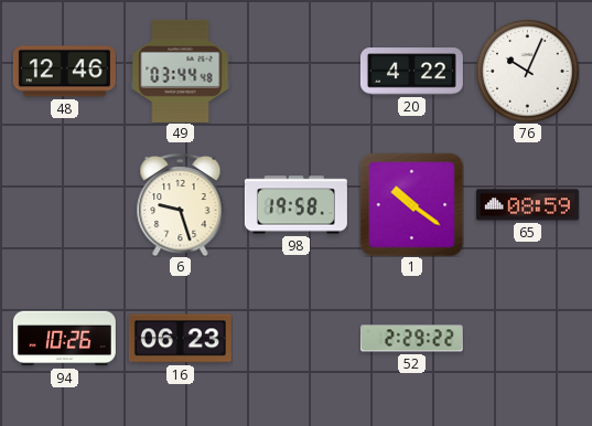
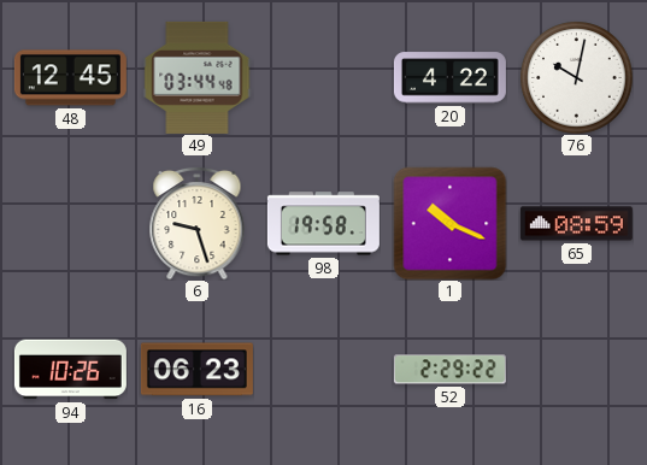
48: 12:46 -> 12:45 (70, 78)
76: 10:04 -> 10:02 (576, 77)
1: 10:21 -> 10:19 (449, 223)
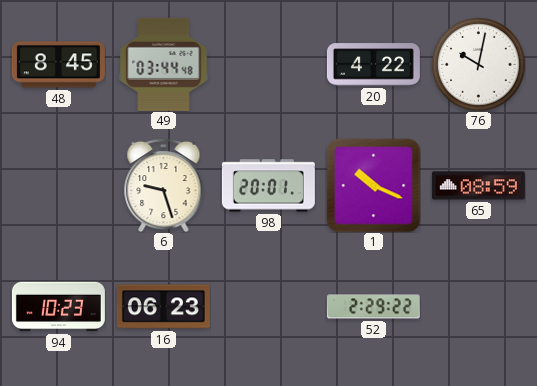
48: 12:45 -> 8:45 (58, 65)
98: 19:58 -> 20:01 (268, 186)
94: 10:26 -> 10:23 (58, 307)
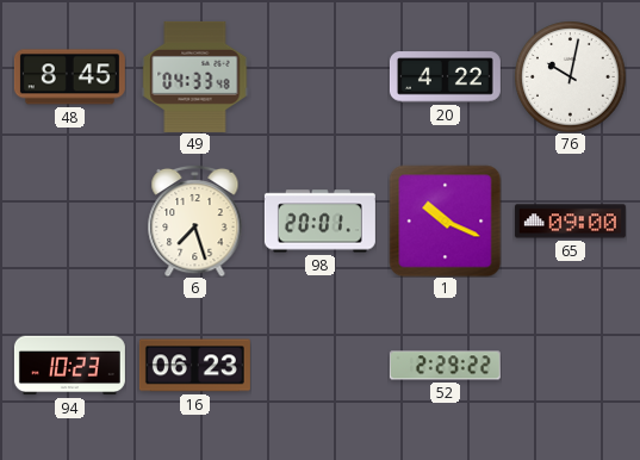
49: 03:44 -> 04:33 (195, 76)
6: 9:27 -> 7:27 (195, 220)
65: 08:59 -> 09:00 (570, 222)
